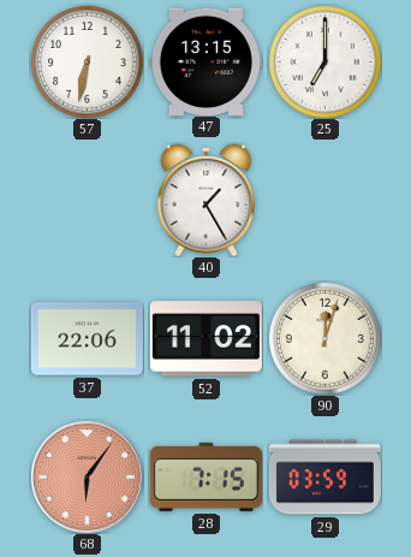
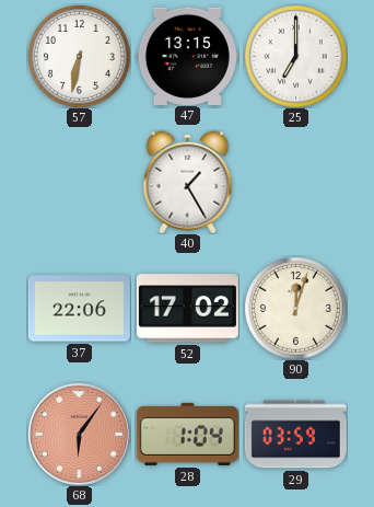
52: 11:02 -> 17:02 (187, 309)
28: 7:15 -> 1:04 (187, 434)
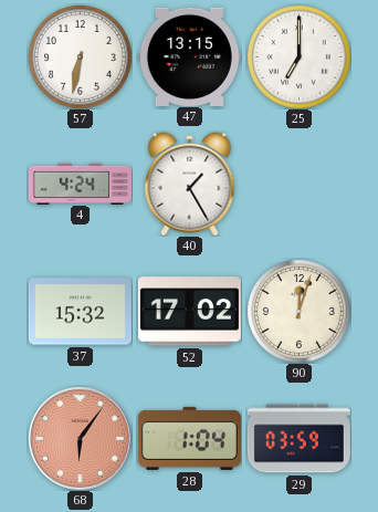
4: none -> 4:24 (80, 184)
37: 22:06 -> 15:32 (80, 312)
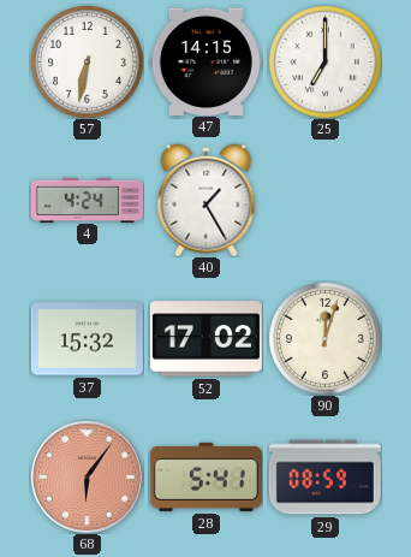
47: 13:15 -> 14:15 (205, 61)
28: 1:04 -> 5:41 (205, 476)
29: 03:59 -> 08:59 (324, 478)
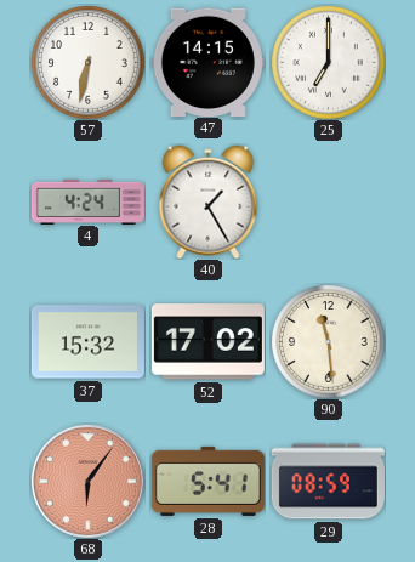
90: 12:03 -> 11:29 (329, 342)
